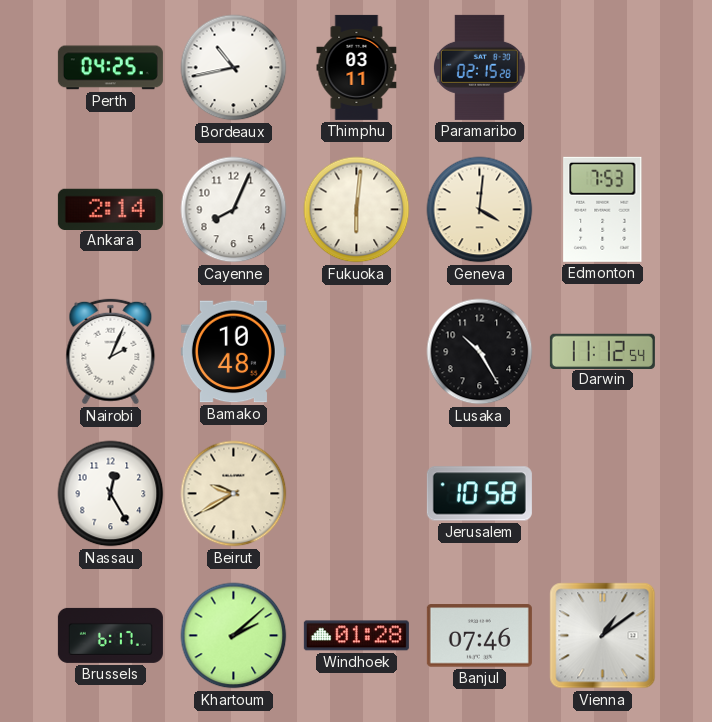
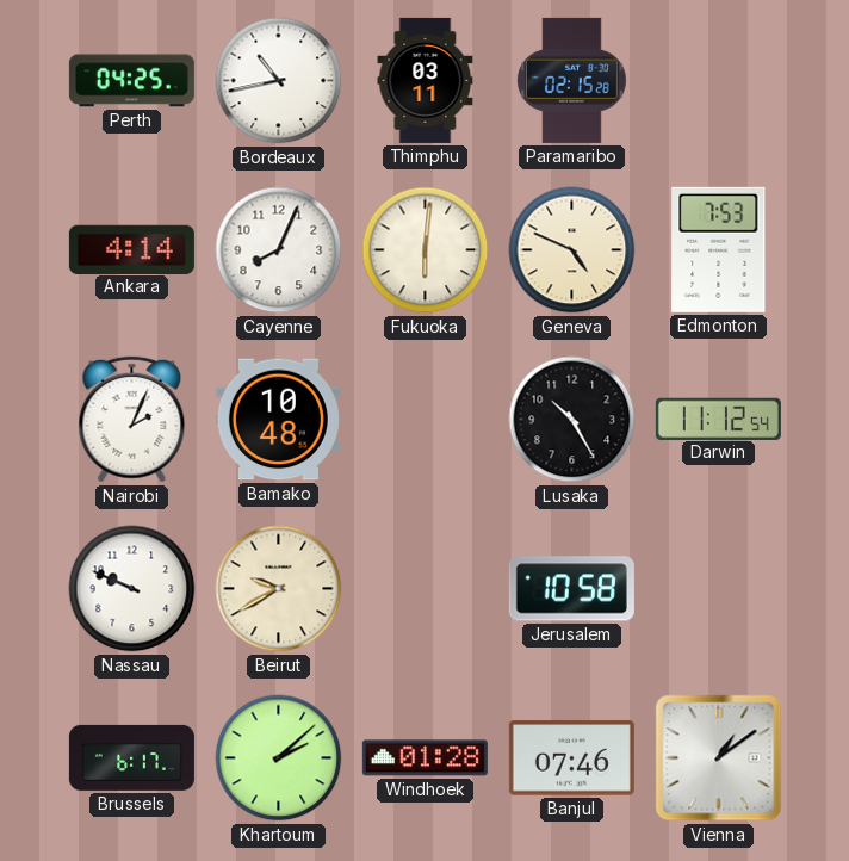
Ankara: 2:14 -> 4:14 (131, 249)
Geneva: 4:01 -> 4:49 (572, 250)
Nassau: 12:25 -> 9:49 (132, 589)
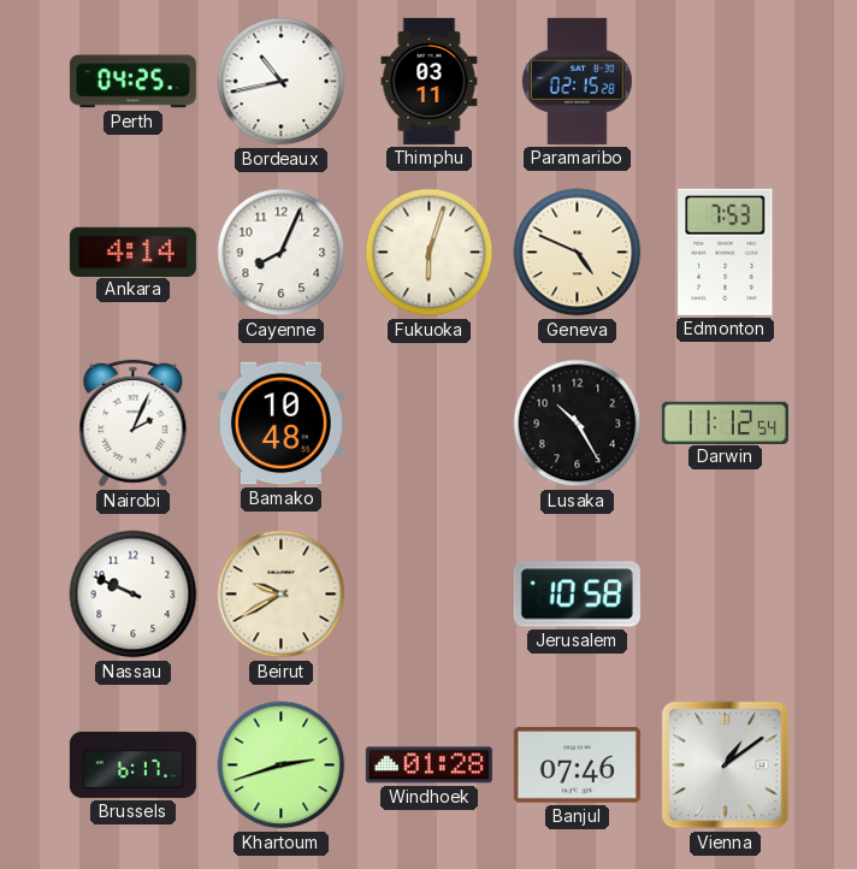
Fukuoka: 6:01 -> 6:03 (430, 253)
Khartoum: 2:08 -> 2:42 (282, 765)
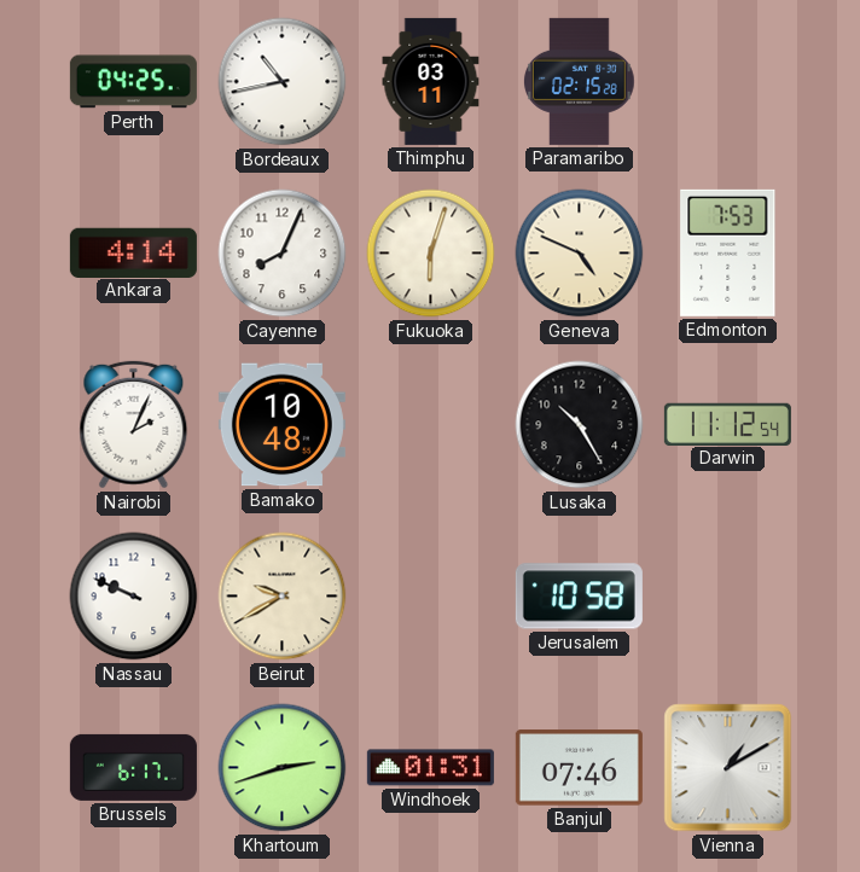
Windhoek: 01:28 -> 01:31 (430, 768)
Vienna: 1:09 -> 1:10 (728, 768)
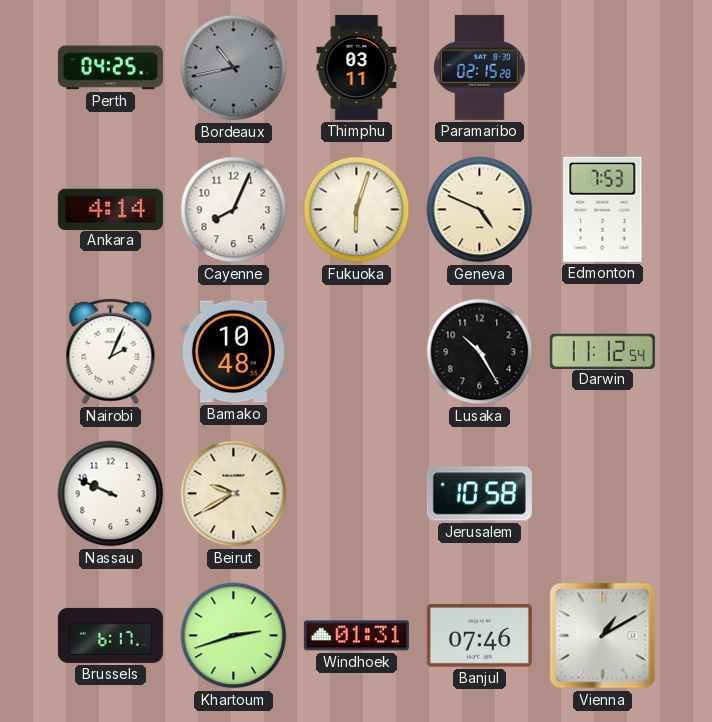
Bordeaux dial: white -> grey (234, 68)
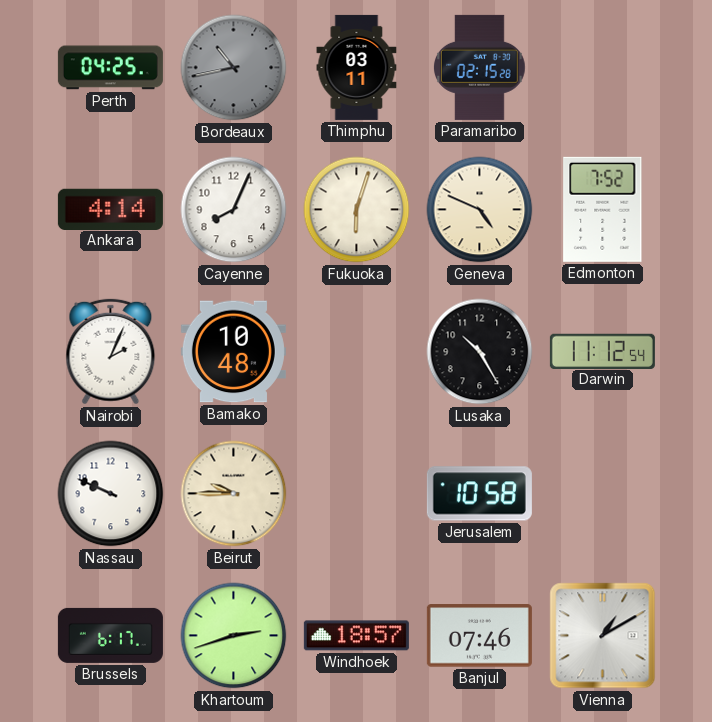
Edmonton: 7:53 -> 7:52 (603, 209)
Beirut: 9:40 -> 9:45 (234, 494)
Windhoek: 01:31 -> 18:57 (356, 636)
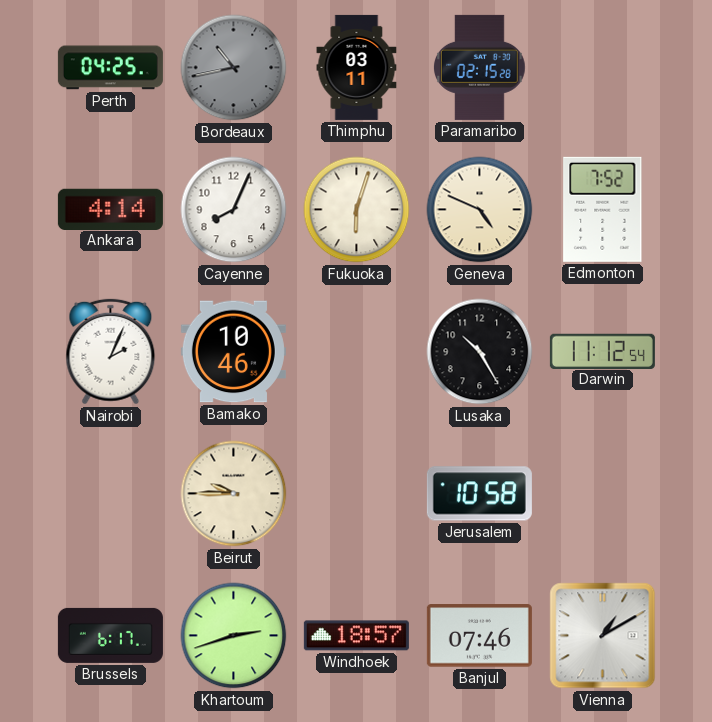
Bamako: 10:48 -> 10:46 (233, 352)
Nassau: 9:49 -> none (111, 494)
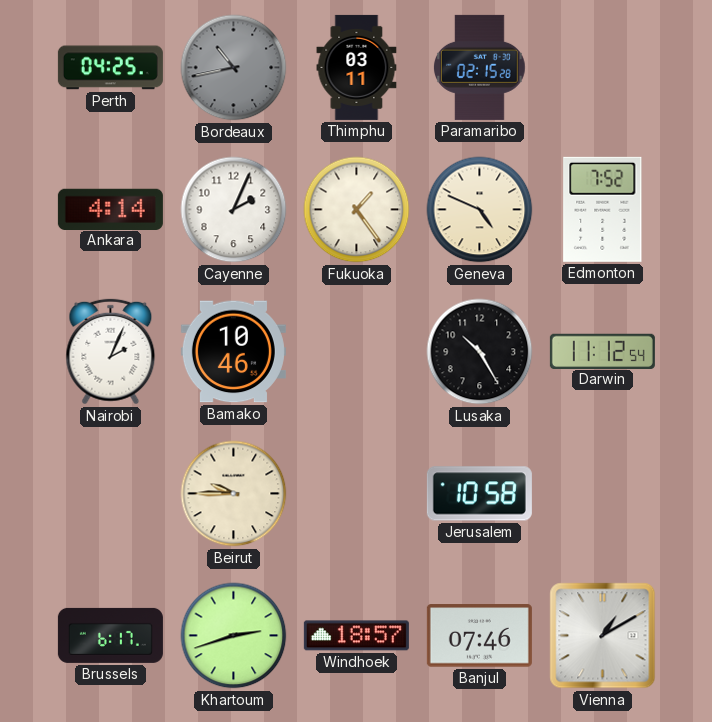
Cayenne: 8:04 -> 2:04 (234, 210)
Fukuoka: 6:03 -> 1:24 (357, 210)
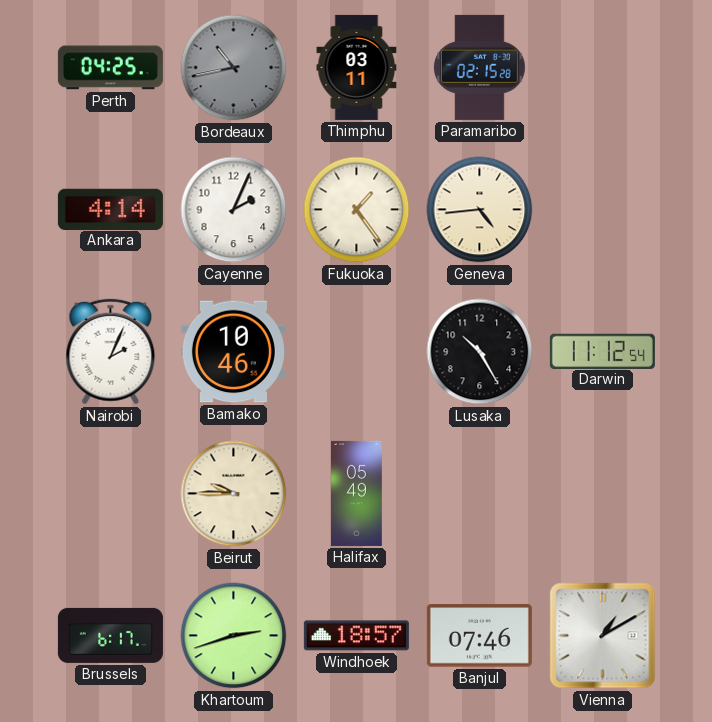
Geneva: 4:49 -> 4:44 (480, 210)
Edmonton: 7:52 -> none (603, 209)
Halifax: none -> 05:49 (357, 493)
Jerusalem: 10:58 -> none (479, 494)
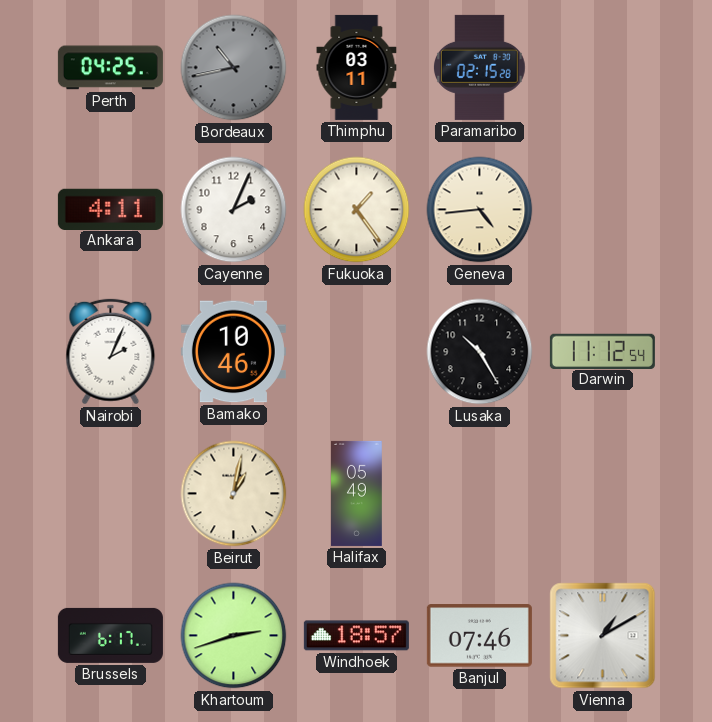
Ankara: 4:14 -> 4:11 (110, 209)
Beirut: 9:45 -> 1:02 (234, 494)
